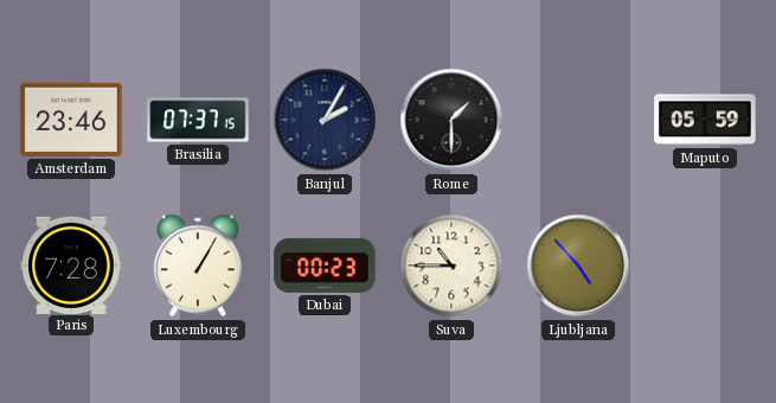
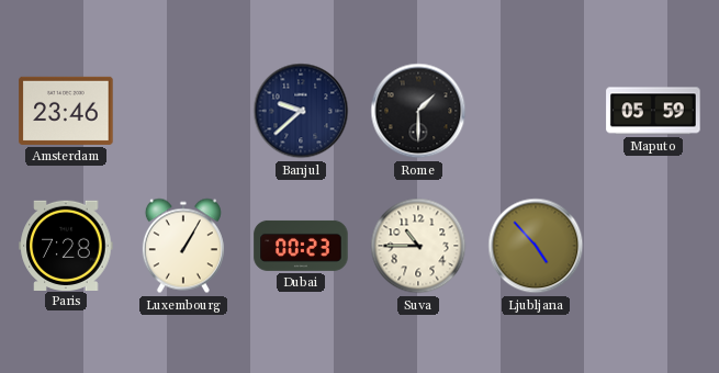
Brasilia: 07:37 -> none (198, 120)
Banjul: 2:05 -> 9:38 (301, 111)
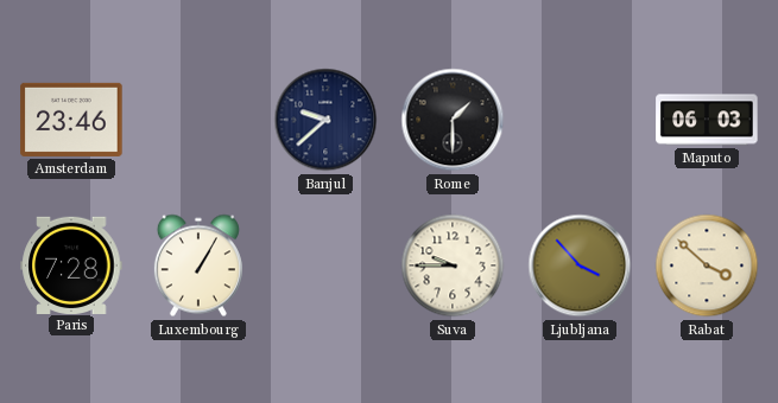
Maputo: 05:59 -> 06:03 (707, 120)
Dubai: 00:23 -> none (301, 246)
Suva: 10:45 -> 9:45 (453, 266)
Ljubljana: 4:53 -> 3:53 (580, 266)
Rabat: none -> 3:52 (707, 266)
